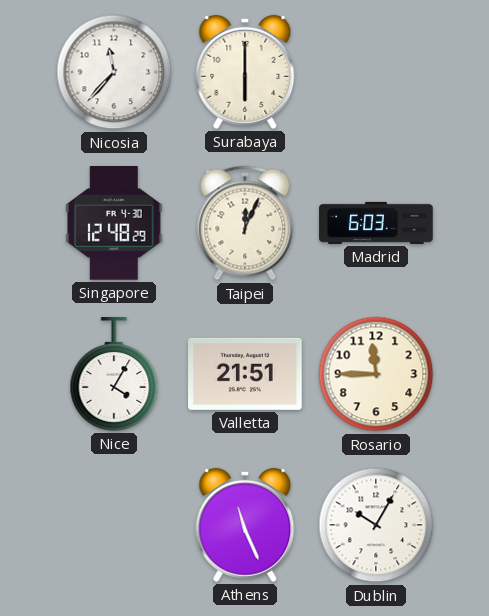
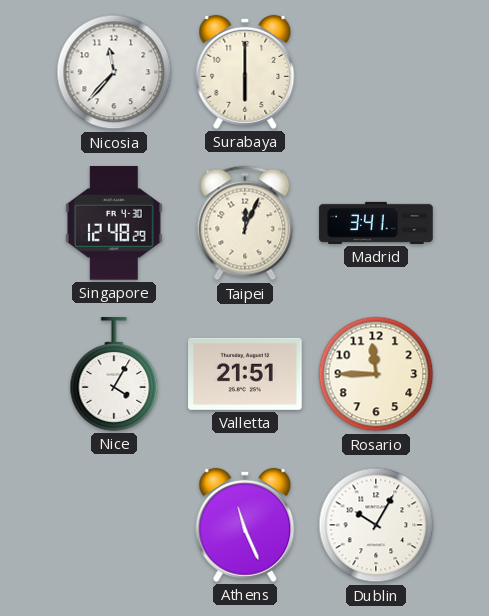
Madrid: 6:03 -> 3:41 (376, 223)
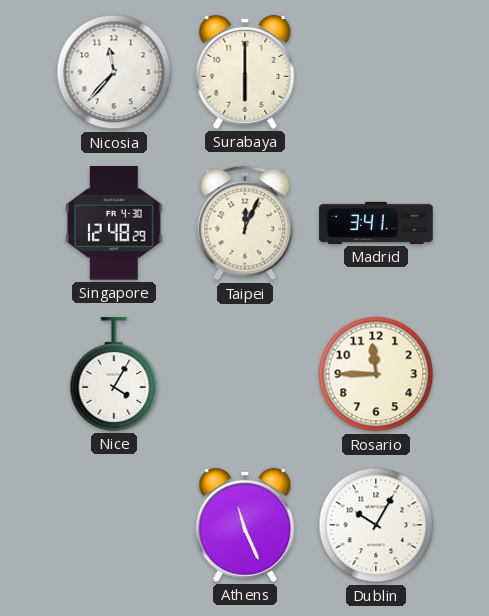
Valletta: 21:51 -> none (245, 374)
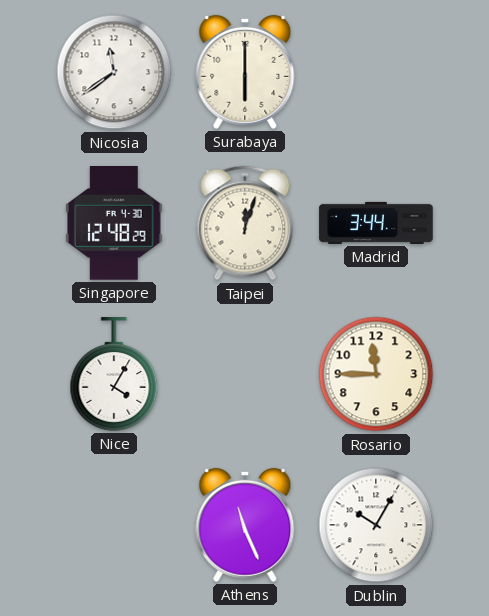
Nicosia: 11:37 -> 11:39 (114, 72)
Taipei: 12:04 -> 12:03 (245, 223)
Madrid: 3:41 -> 3:44 (376, 223)
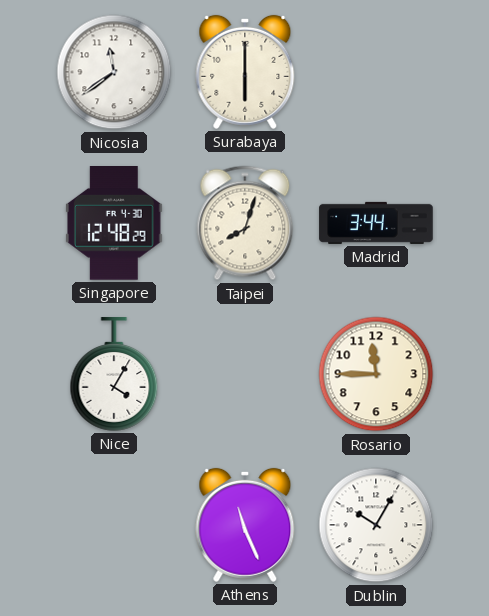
Taipei: 12:03 -> 8:03 (245, 223)
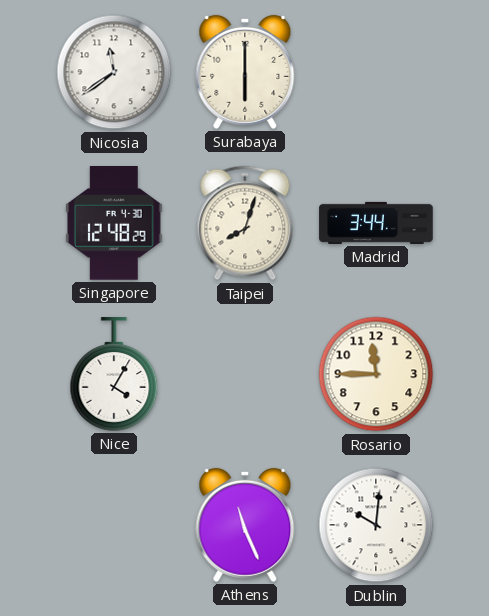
Dublin: 10:05 -> 10:01 (376, 525)
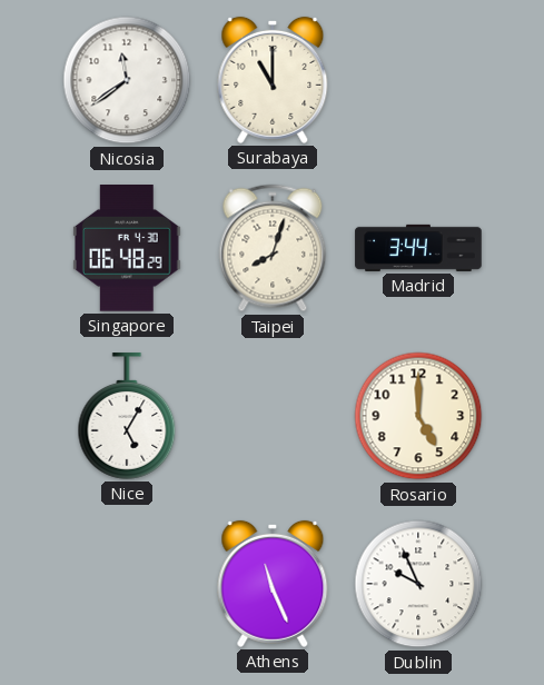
Surabaya: 6:00 -> 11:00 (273, 80)
Singapore: 12:48 -> 06:48 (128, 249)
Nice: 4:05 -> 5:05 (127, 416)
Rosario: 11:45 -> 5:00 (418, 416)
Dublin: 10:01 -> 9:56 (418, 584)
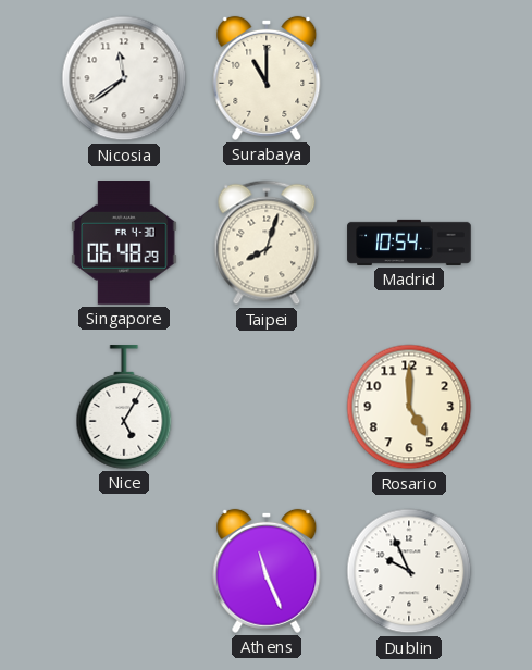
Madrid: 3:44 -> 10:54 (409, 243)
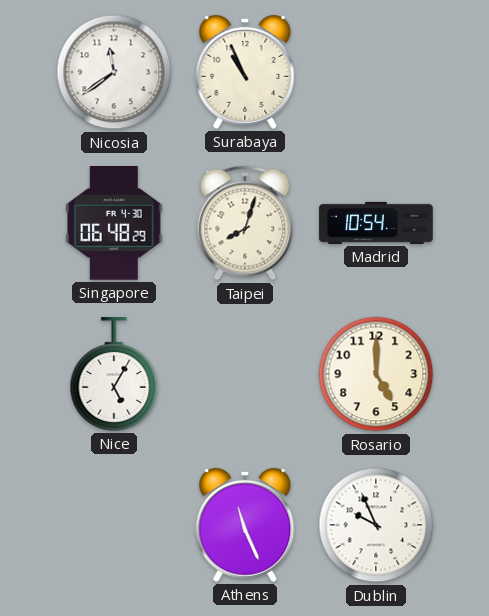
Surabaya: 11:00 -> 10:56 (245, 72)
